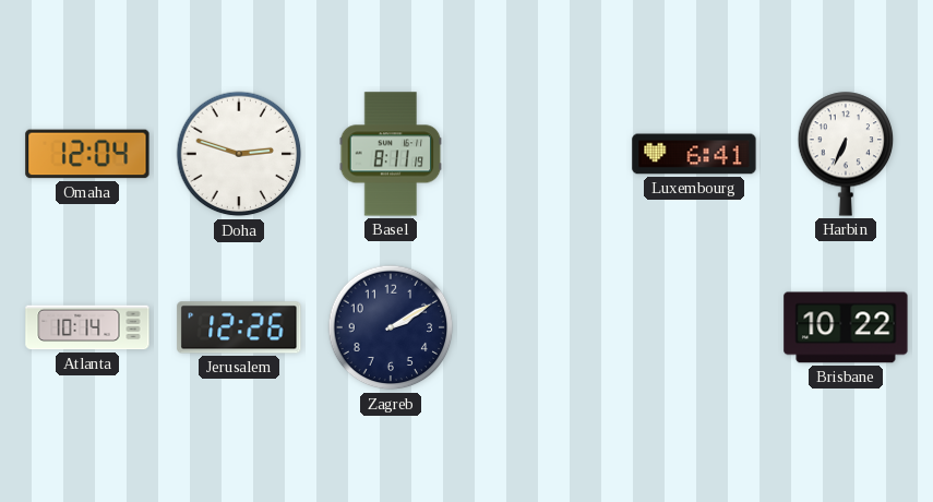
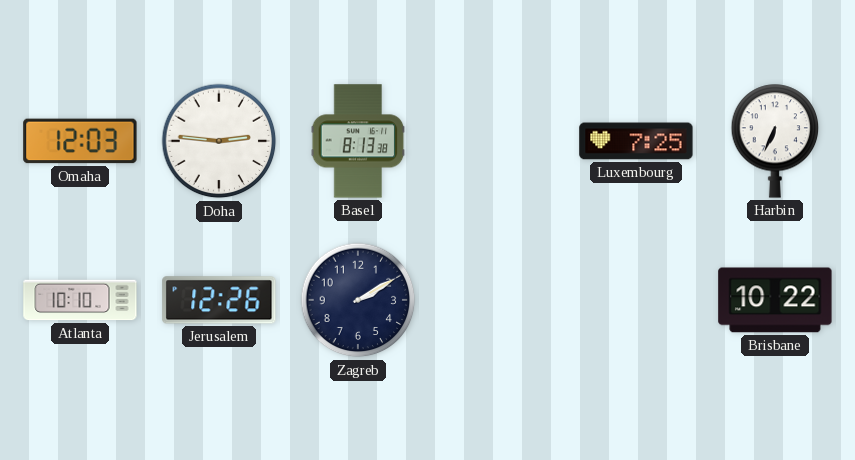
Omaha: 12:04 -> 12:03 (80, 141)
Doha: 2:48 -> 2:46 (219, 141)
Basel: 8:11 -> 8:13 (358, 141)
Luxembourg: 6:41 -> 7:25 (636, 141)
Atlanta: 10:14 -> 10:10 (80, 300)
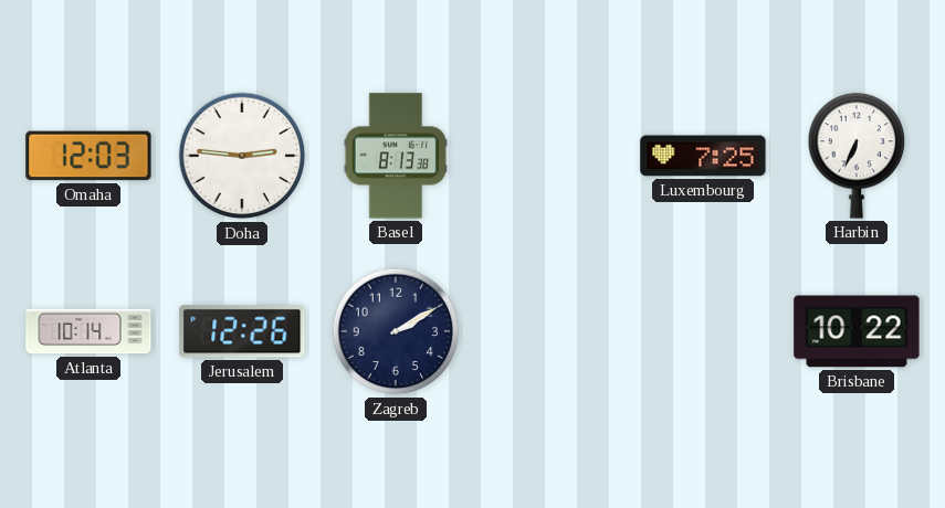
Atlanta: 10:10 -> 10:14 (88, 331)
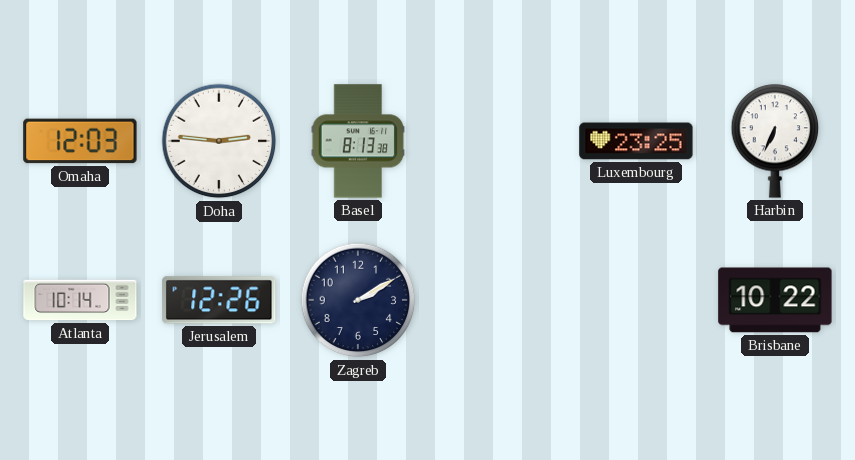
Luxembourg: 7:25 -> 23:25 (636, 141)
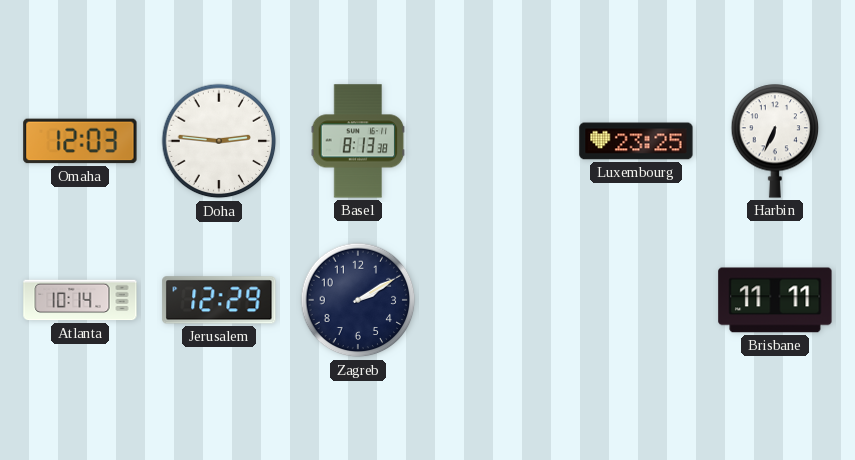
Jerusalem: 12:26 -> 12:29 (219, 300)
Brisbane: 10:22 -> 11:11 (775, 300)
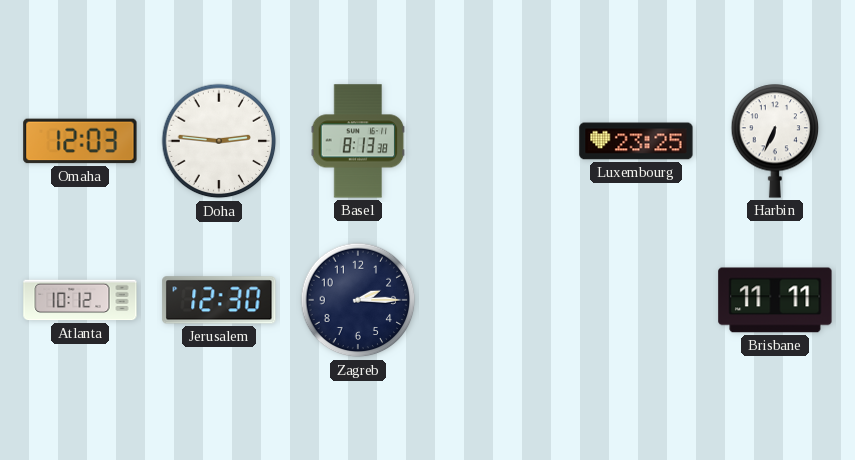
Atlanta: 10:14 -> 10:12 (80, 300)
Jerusalem: 12:29 -> 12:30 (219, 300)
Zagreb: 2:10 -> 2:15 (358, 300)
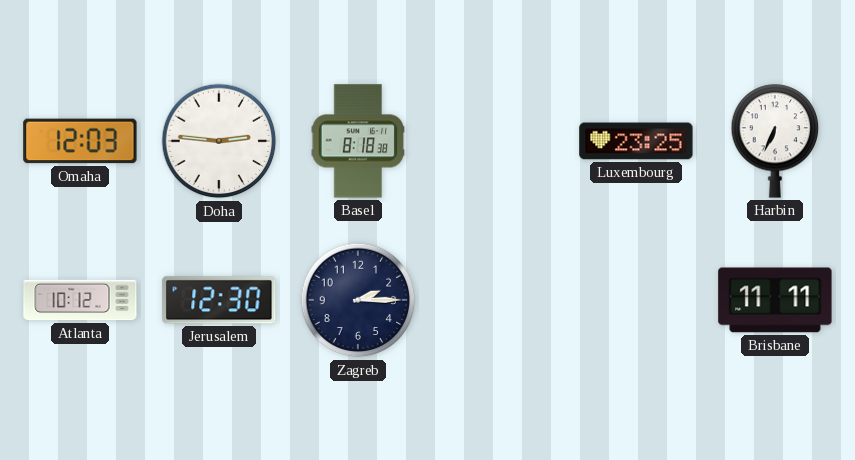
Basel: 8:13 -> 8:18 (358, 141)
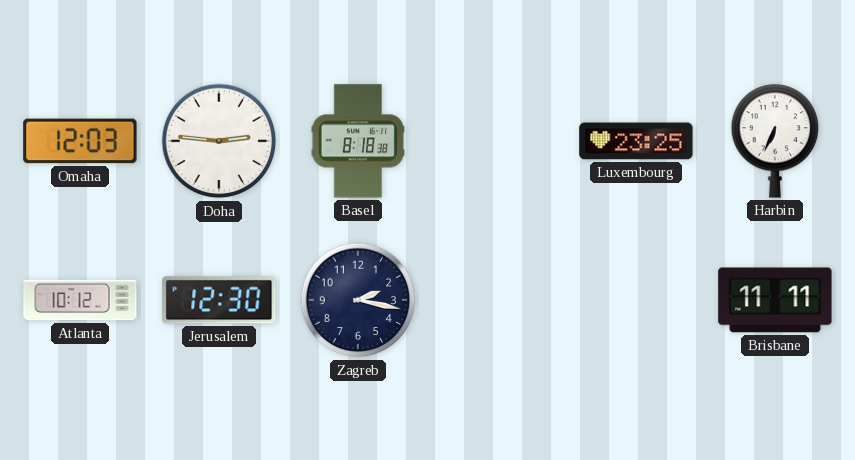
Zagreb: 2:15 -> 2:17 (358, 300)
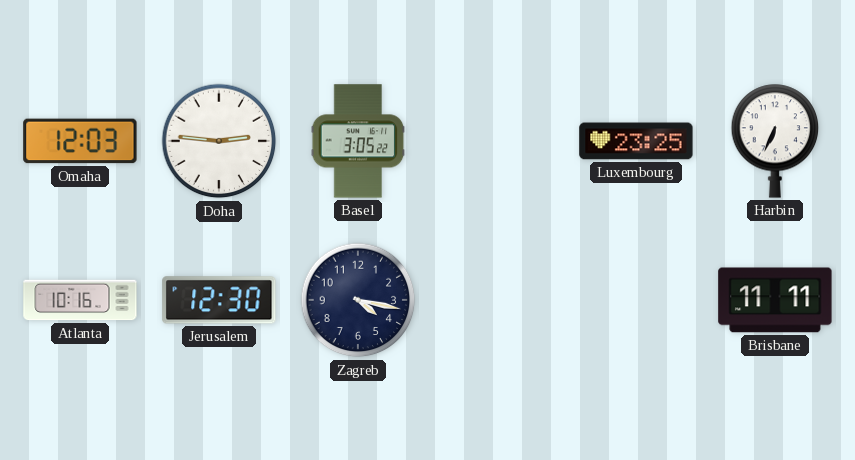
Basel: 8:18 -> 3:05 (358, 141)
Atlanta: 10:12 -> 10:16 (80, 300)
Zagreb: 2:17 -> 4:17 (358, 300)
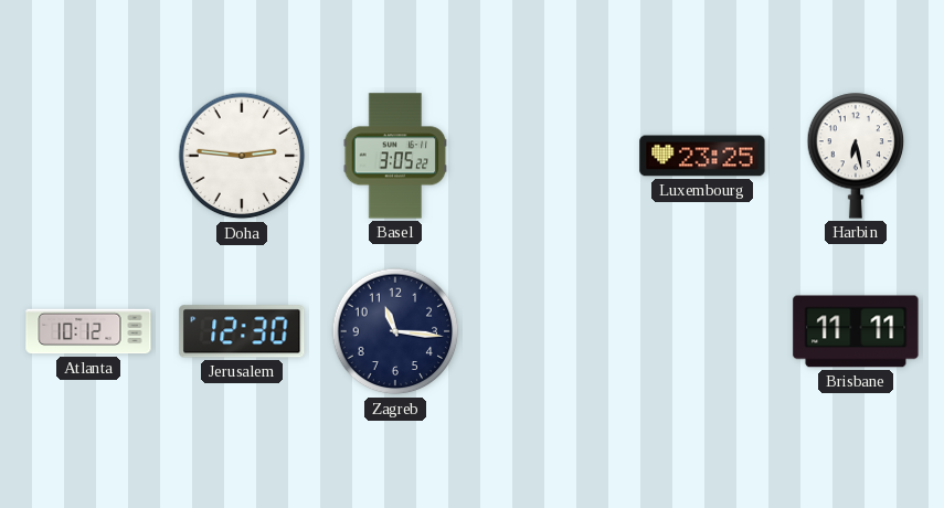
Omaha: 12:03 -> none (80, 141)
Harbin: 6:34 -> 6:28 (856, 156)
Atlanta: 10:16 -> 10:12 (88, 331)
Zagreb: 4:17 -> 11:16 (395, 331)
